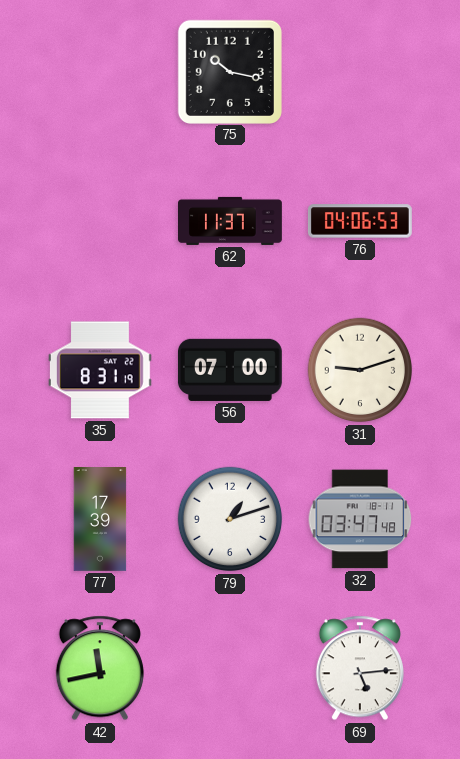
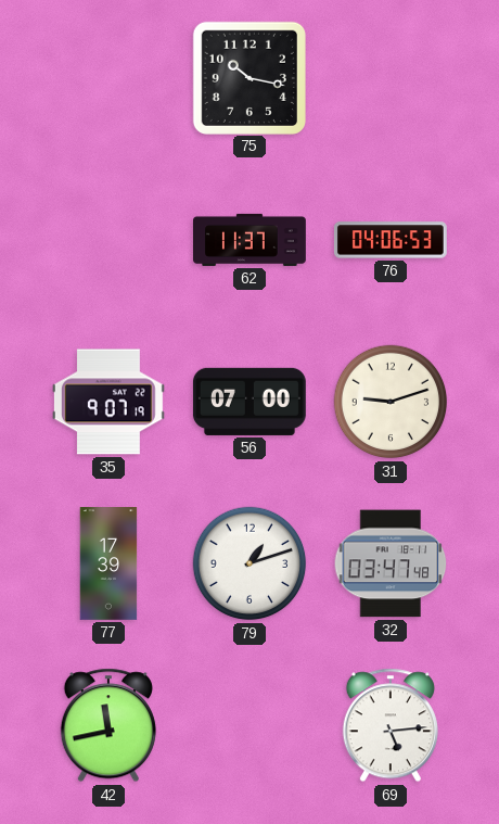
35: 8:31 -> 9:07 (108, 402)
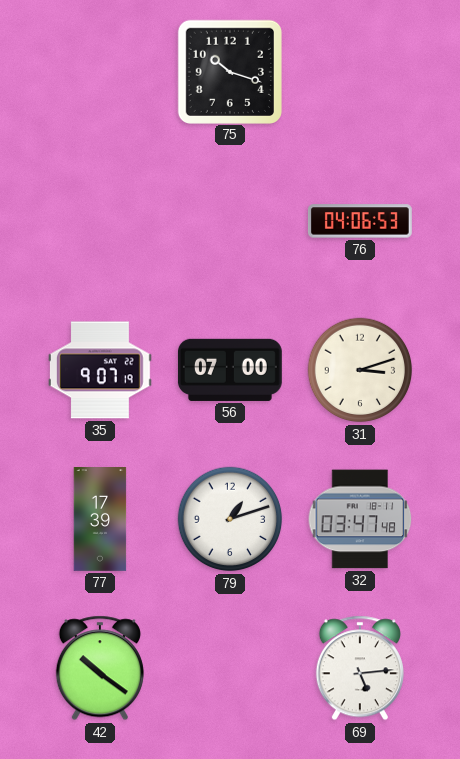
75: 10:17 -> 10:18 (229, 71)
62: 11:37 -> none (251, 240)
31: 9:12 -> 3:12 (360, 370)
42: 11:43 -> 10:21 (100, 668)
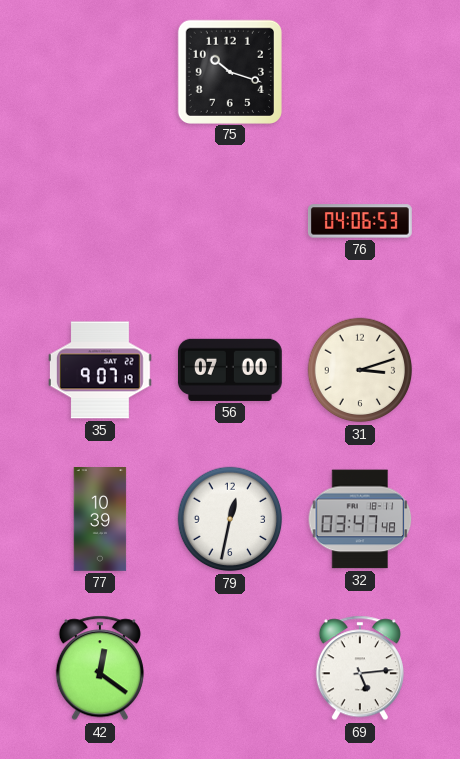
77: 17:39 -> 10:39 (100, 520)
79: 1:12 -> 12:32 (230, 519)
42: 10:21 -> 12:21 (100, 668)
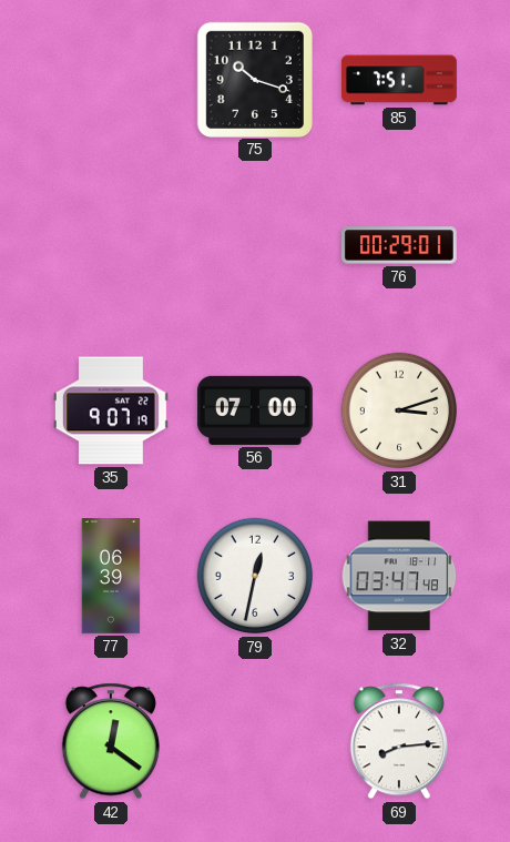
85: none -> 7:51 (399, 80)
76: 04:06 -> 00:29 (399, 245)
77: 10:39 -> 06:39 (111, 577)
69: 5:14 -> 8:14 (399, 741)
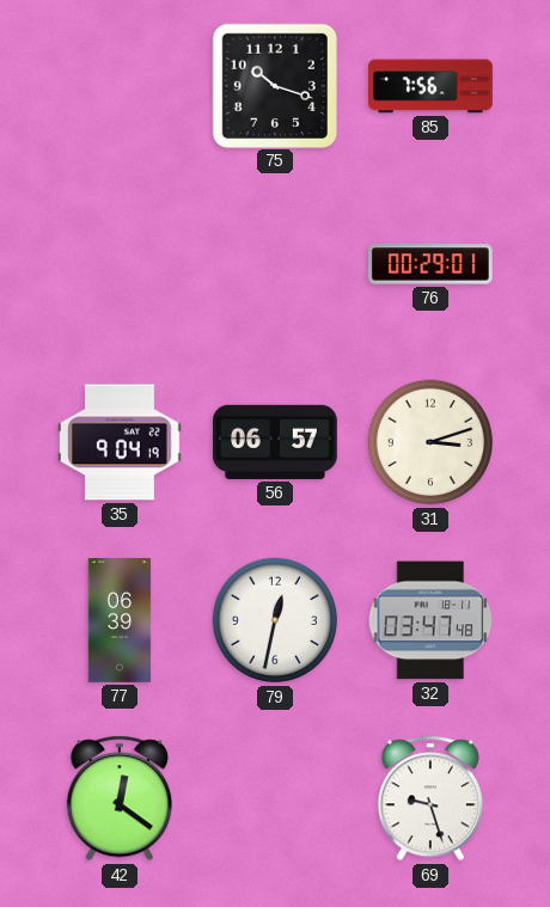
85: 7:51 -> 7:56 (430, 86)
35: 9:07 -> 9:04 (120, 442)
56: 07:00 -> 06:57 (275, 442)
69: 8:14 -> 9:27 (430, 798)
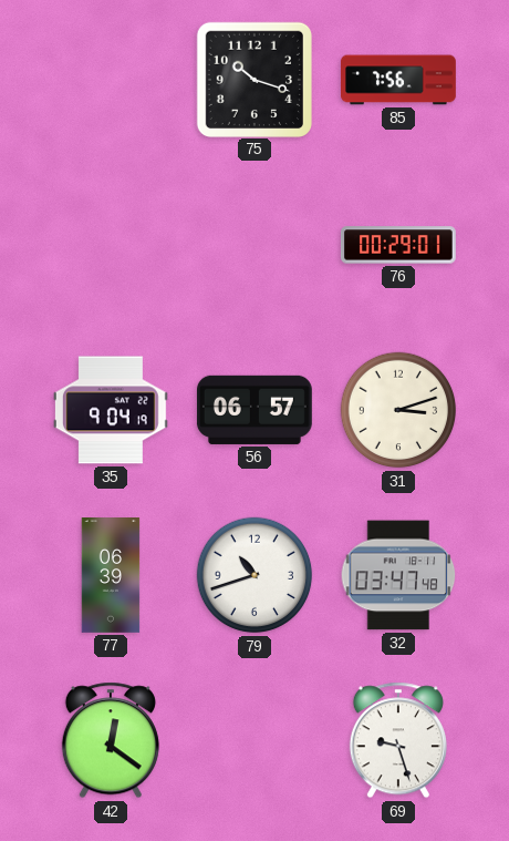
79: 12:32 -> 10:42 (254, 575)
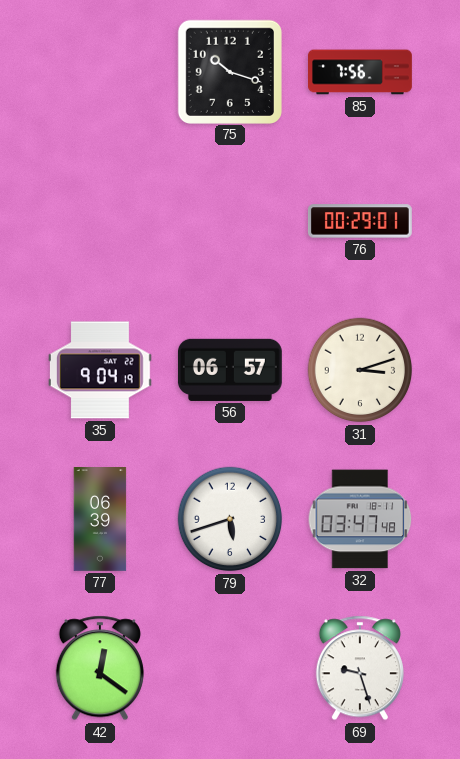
79: 10:42 -> 5:42 (230, 519)
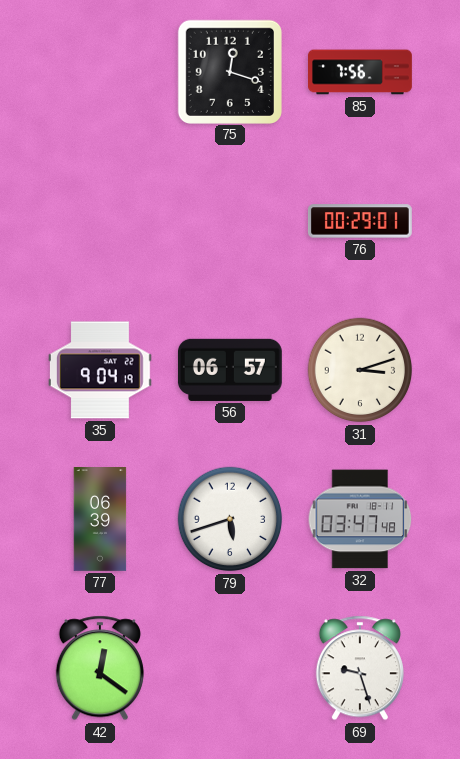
75: 10:18 -> 12:18 (229, 71)
